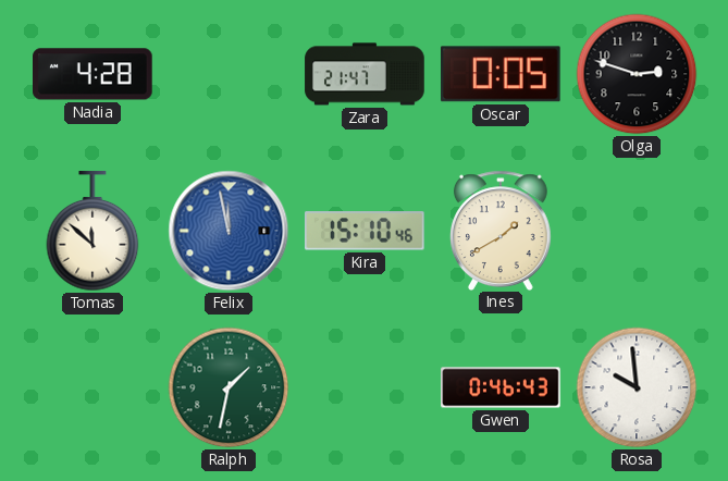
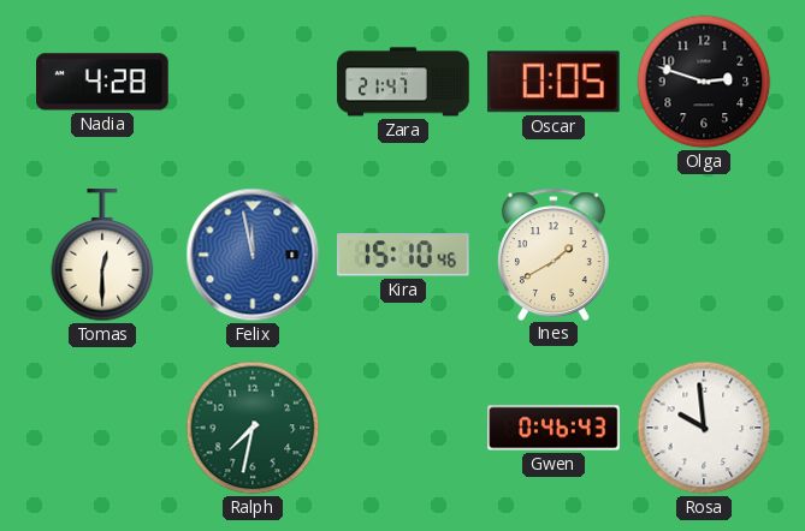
Tomas: 11:52 -> 12:30 (102, 256)
Ralph: 1:32 -> 7:32 (253, 428)
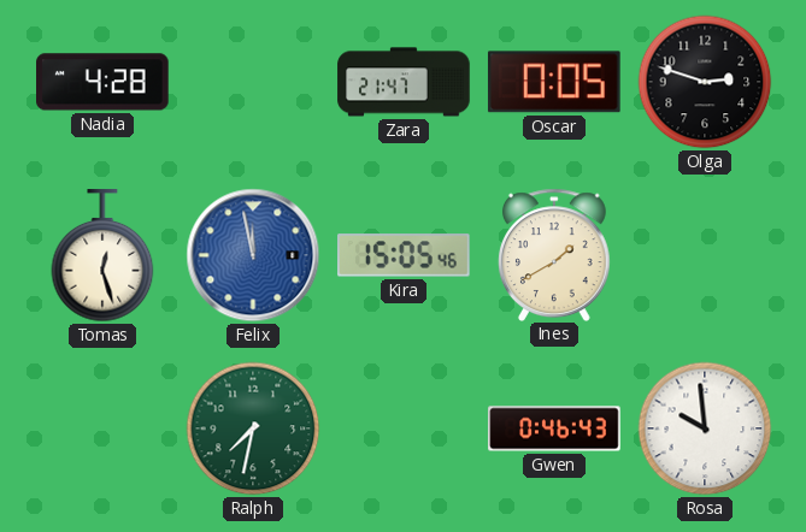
Tomas: 12:30 -> 12:27 (102, 256)
Kira: 15:10 -> 15:05 (405, 255)
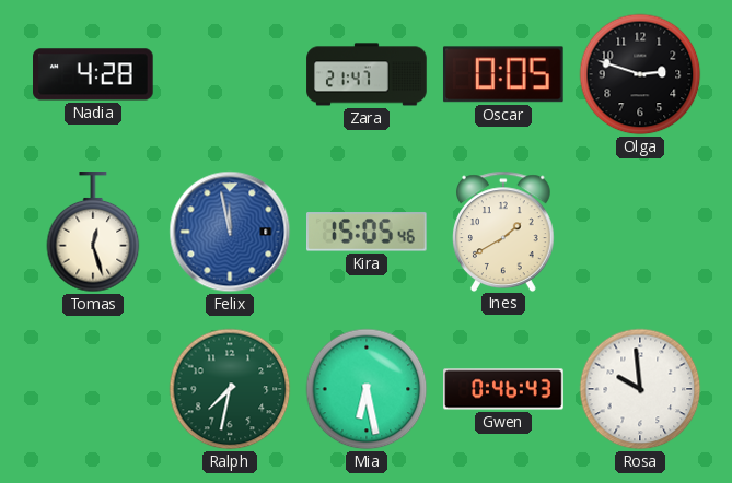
Mia: none -> 6:28 (367, 389)
